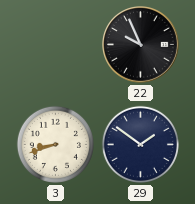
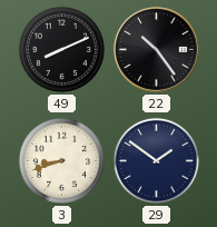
49: none -> 8:11 (61, 49)
22: 9:56 -> 10:24 (157, 50)
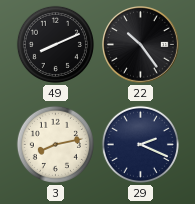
3: 8:42 -> 8:13 (55, 144)
29: 1:51 -> 2:19 (140, 144)
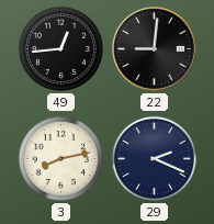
49: 8:11 -> 12:44 (60, 48)
22: 10:24 -> 9:01 (155, 49)
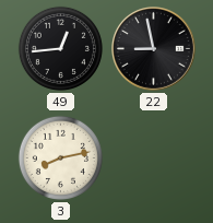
22: 9:01 -> 8:58 (154, 49)
29: 2:19 -> none (154, 158)
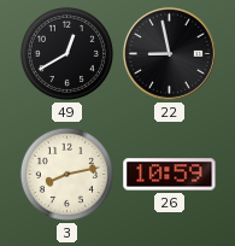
49: 12:44 -> 12:40 (66, 53)
26: none -> 10:59 (170, 175)
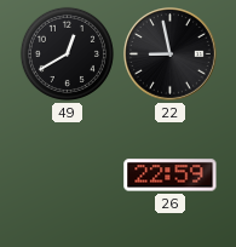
3: 8:13 -> none (66, 174)
26: 10:59 -> 22:59 (171, 176)
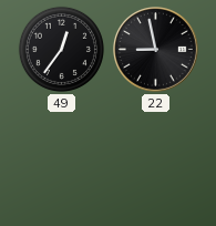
49: 12:40 -> 12:36 (61, 49)
26: 22:59 -> none (171, 176)
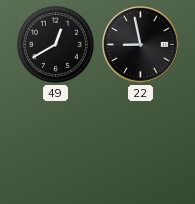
49: 12:36 -> 12:40 (55, 44)
